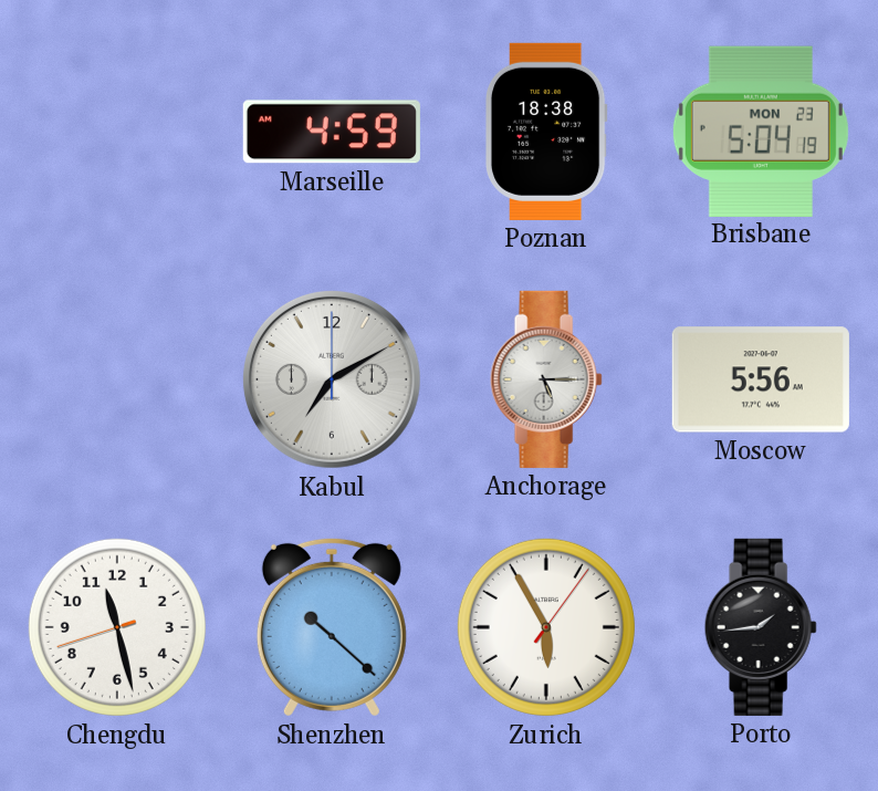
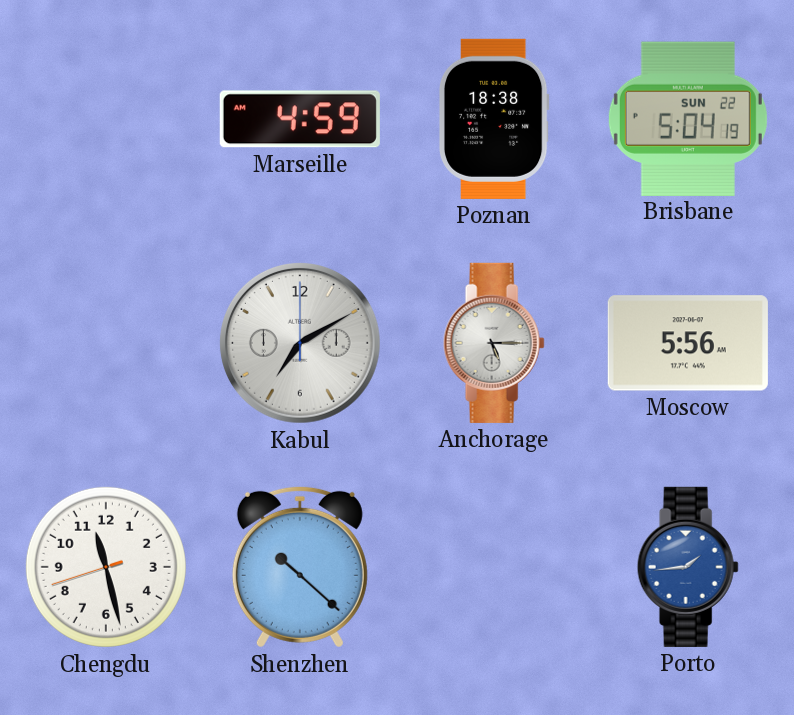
Brisbane date: MON 23 -> SUN 22 (688, 118)
Zurich: 5:55 -> none (546, 627)
Porto dial: black -> blue (688, 567)
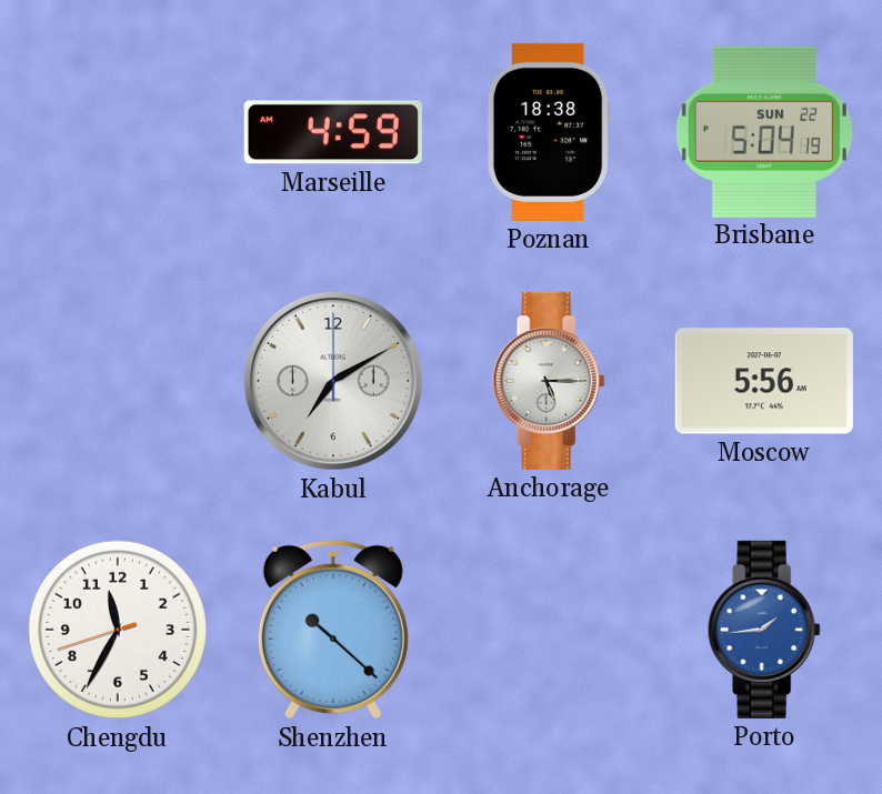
Chengdu: 11:27 -> 11:34 (118, 630)
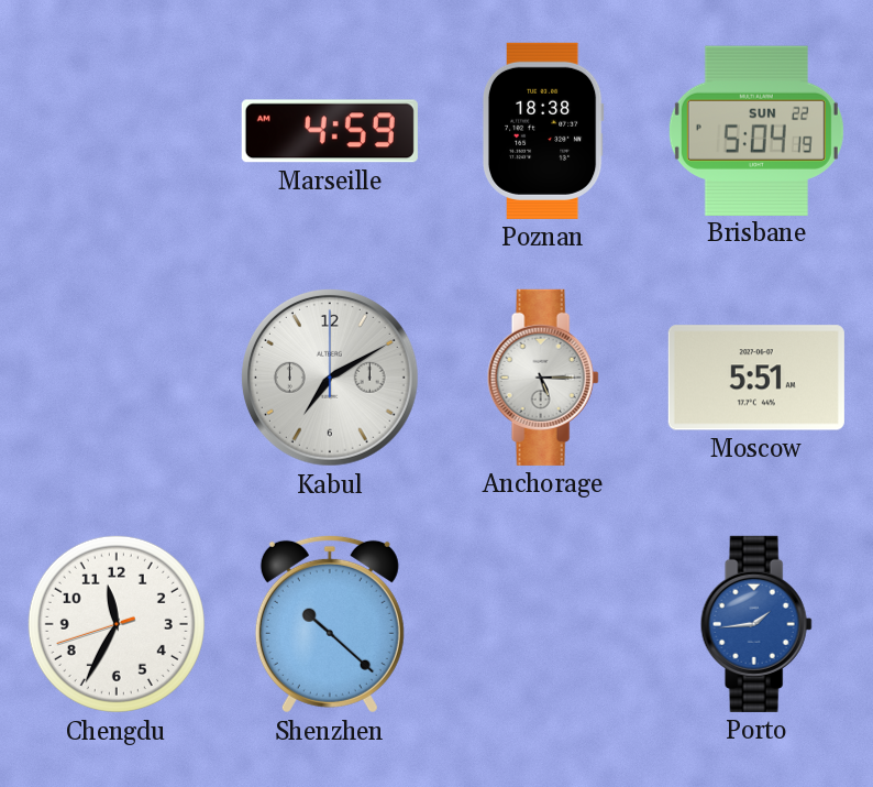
Moscow: 5:56 -> 5:51 (756, 378)
